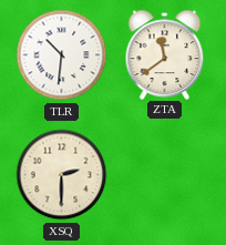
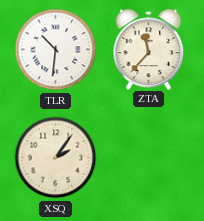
ZTA: 11:39 -> 11:37 (149, 49)
XSQ: 2:30 -> 2:06 (56, 158)
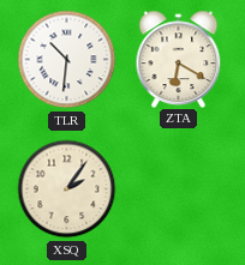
ZTA: 11:37 -> 6:20 (179, 59)
